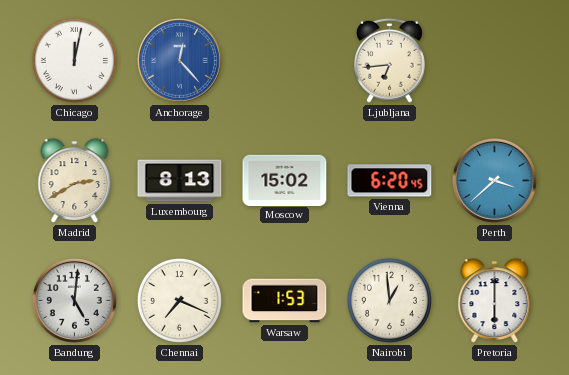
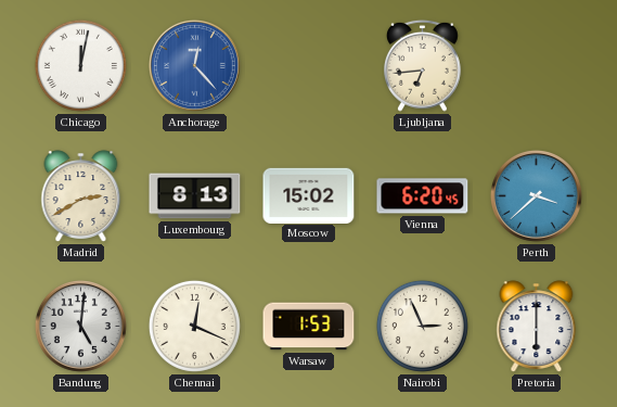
Chennai: 7:19 -> 12:19 (194, 326)
Nairobi: 12:59 -> 2:56 (422, 326)
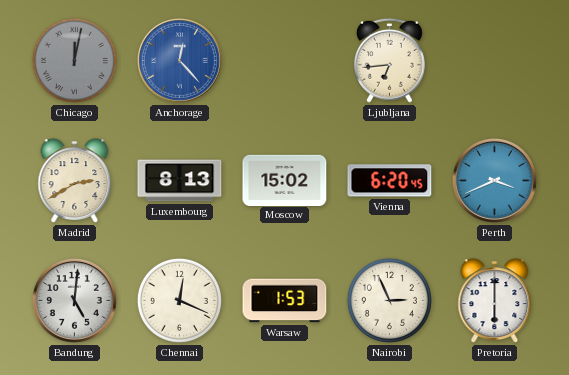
Chicago dial: white -> grey (74, 60)
Perth: 3:38 -> 3:41 (494, 180)
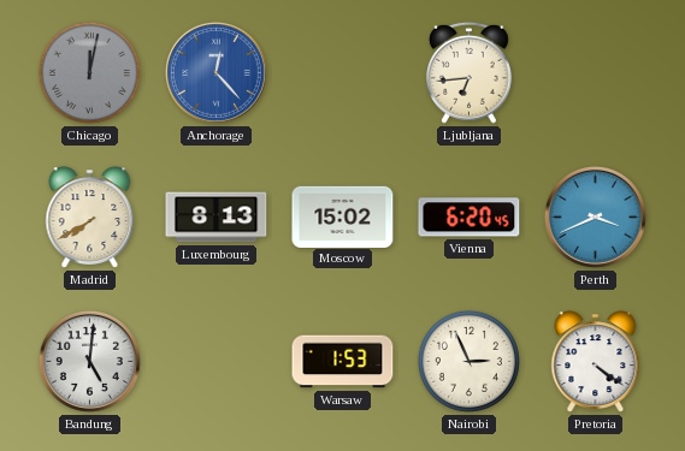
Madrid: 2:40 -> 7:40 (90, 218)
Chennai: 12:19 -> none (179, 300)
Pretoria: 6:00 -> 4:21 (596, 362)
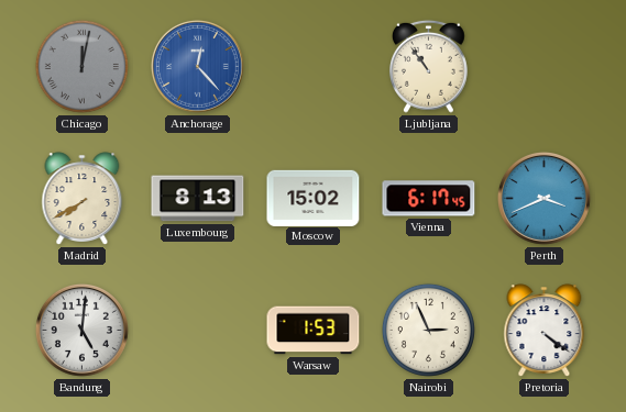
Ljubljana: 6:44 -> 10:54 (429, 66)
Vienna: 6:20 -> 6:17 (429, 199)
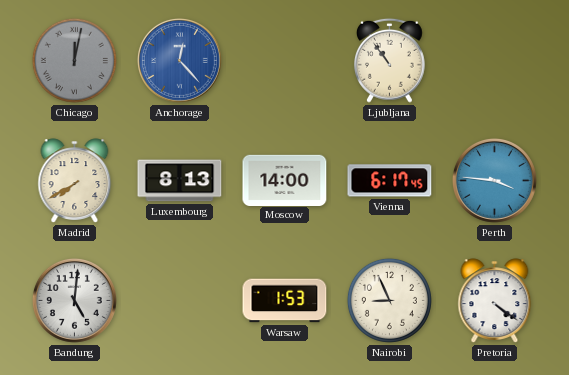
Moscow: 15:02 -> 14:00 (285, 180)
Perth: 3:41 -> 3:46 (494, 180)
Nairobi: 2:56 -> 8:56 (389, 300)
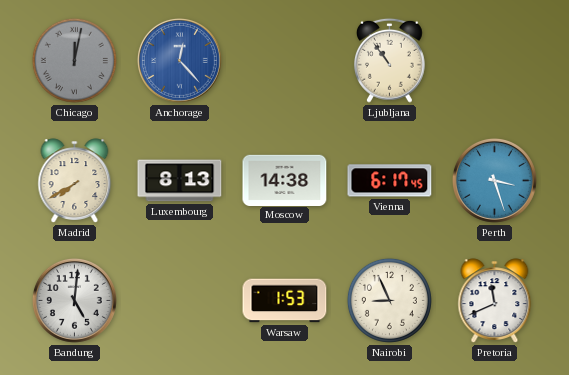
Moscow: 14:00 -> 14:38 (285, 180)
Perth: 3:46 -> 3:27 (494, 180)
Pretoria: 4:21 -> 11:41 (495, 301)
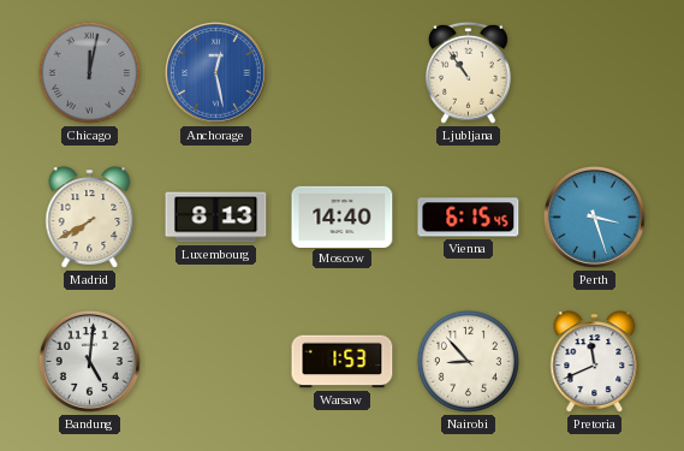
Anchorage: 12:23 -> 12:28 (215, 72)
Moscow: 14:38 -> 14:40 (343, 216)
Vienna: 6:17 -> 6:15 (469, 218)
Nairobi: 8:56 -> 8:53 (468, 361)
